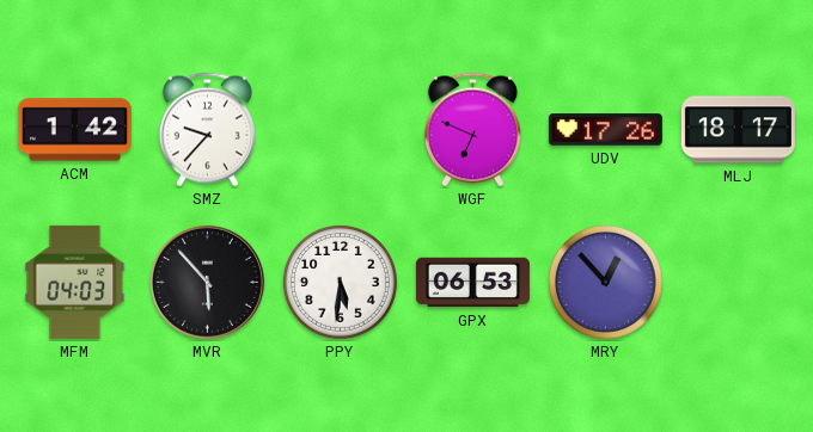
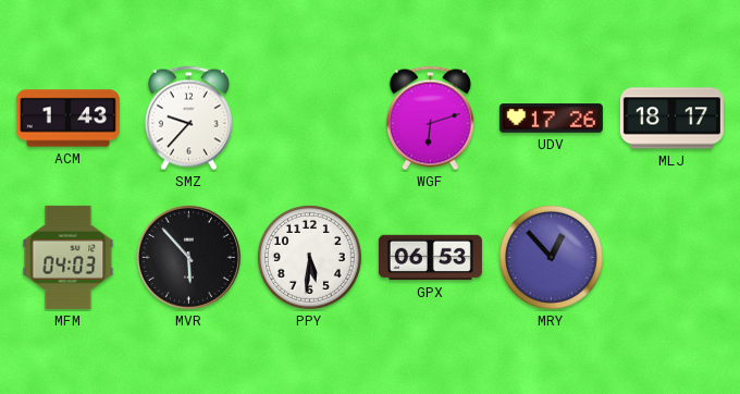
ACM: 1:42 -> 1:43 (67, 119)
WGF: 6:49 -> 6:12 (430, 119)
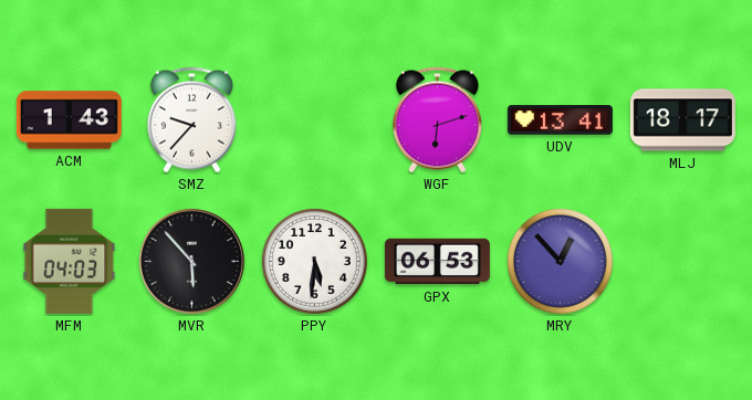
UDV: 17:26 -> 13:41 (560, 120)
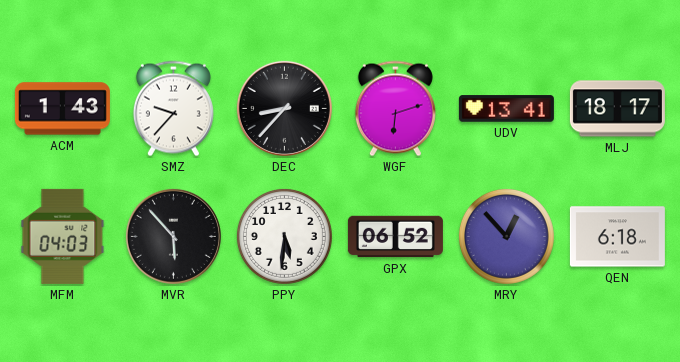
DEC: none -> 8:37 (284, 108)
GPX: 06:53 -> 06:52 (395, 237)
QEN: none -> 6:18 (617, 237)
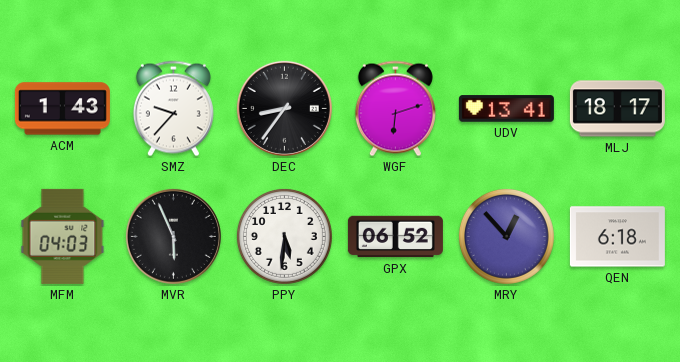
DEC: 8:37 -> 8:36 (284, 108)
MVR: 5:53 -> 5:56 (173, 236)
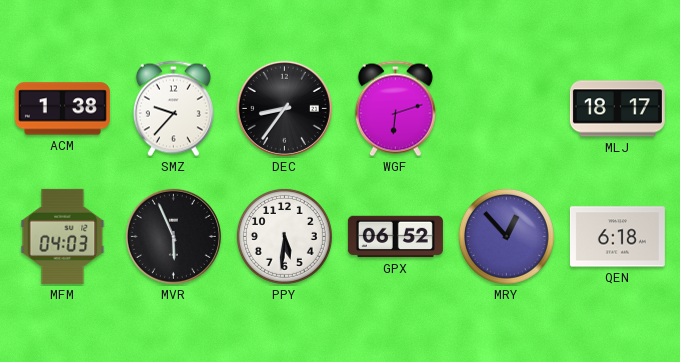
ACM: 1:43 -> 1:38 (62, 109)
UDV: 13:41 -> none (506, 109)
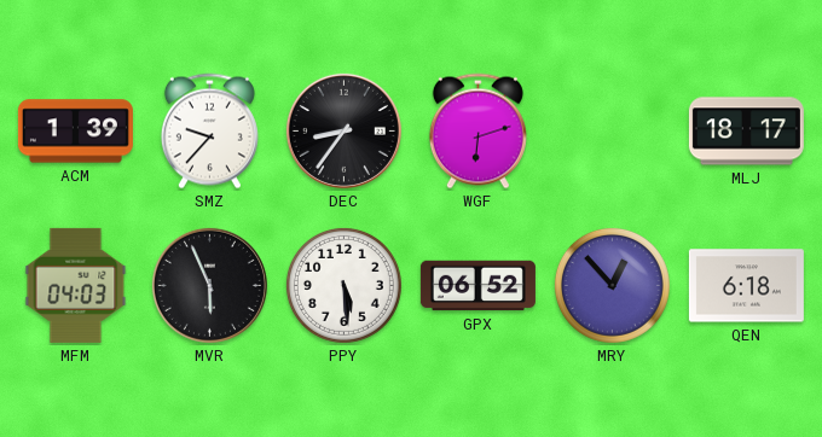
ACM: 1:38 -> 1:39 (75, 132)
PPY: 5:31 -> 5:29 (343, 285)
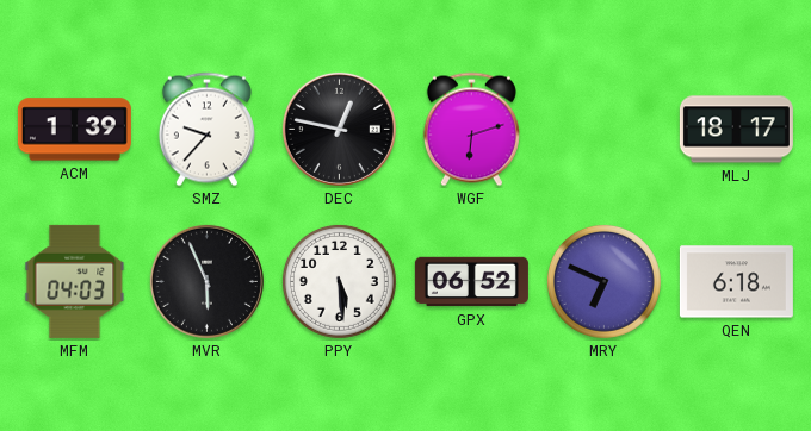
DEC: 8:36 -> 12:47 (339, 129)
MRY: 12:53 -> 6:49 (603, 281)
